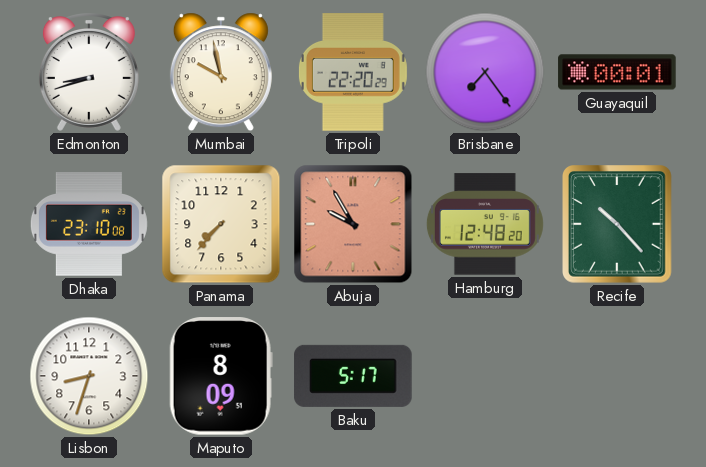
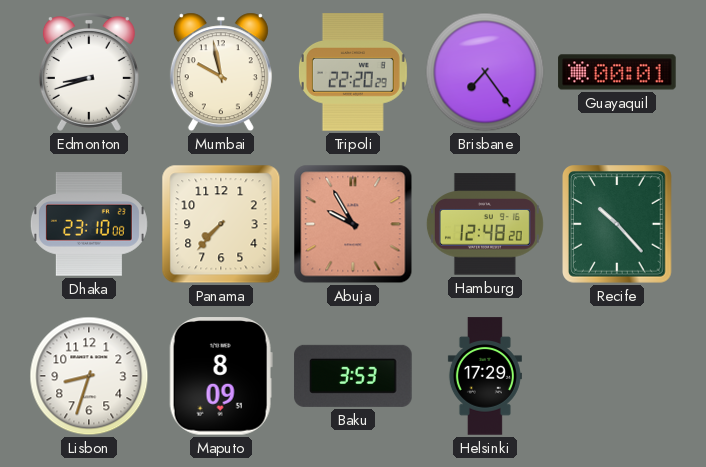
Baku: 5:17 -> 3:53 (353, 376)
Helsinki: none -> 17:29 (485, 376)
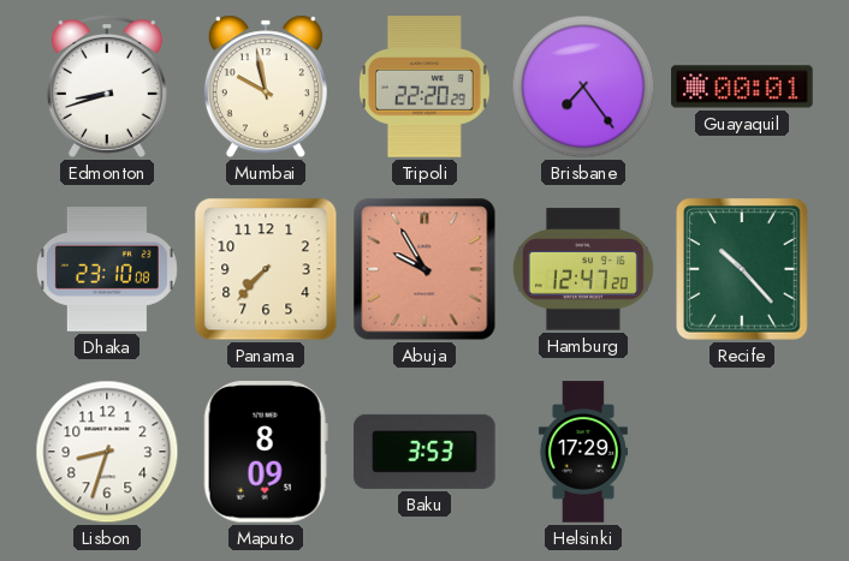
Hamburg: 12:48 -> 12:47 (583, 269)
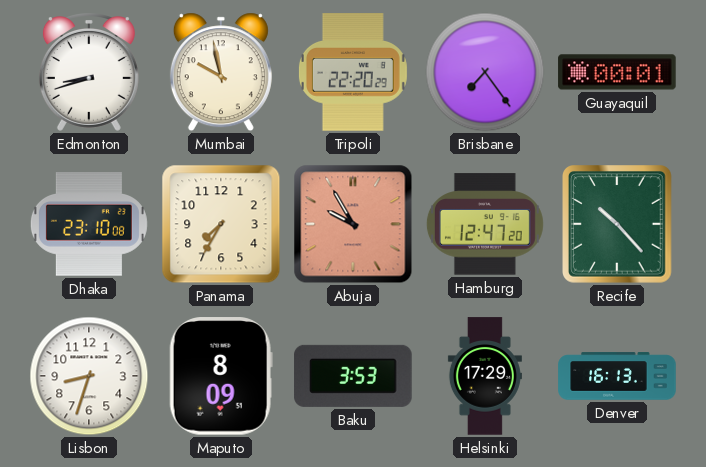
Panama: 7:37 -> 7:35 (221, 224)
Denver: none -> 16:13 (617, 376)
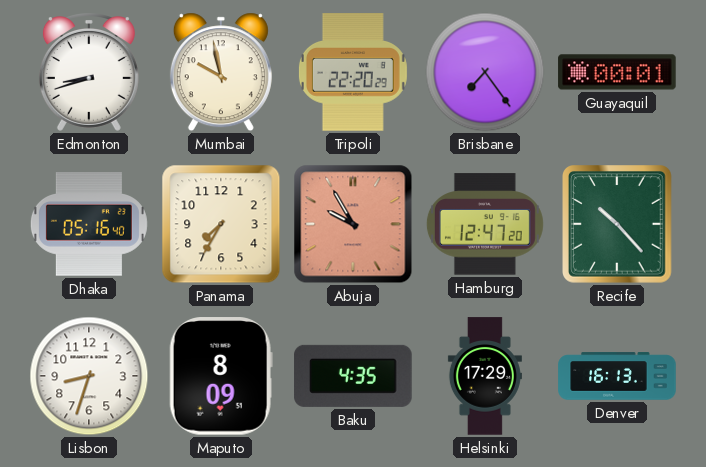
Dhaka: 23:10 -> 05:16 (89, 224)
Baku: 3:53 -> 4:35 (353, 376)
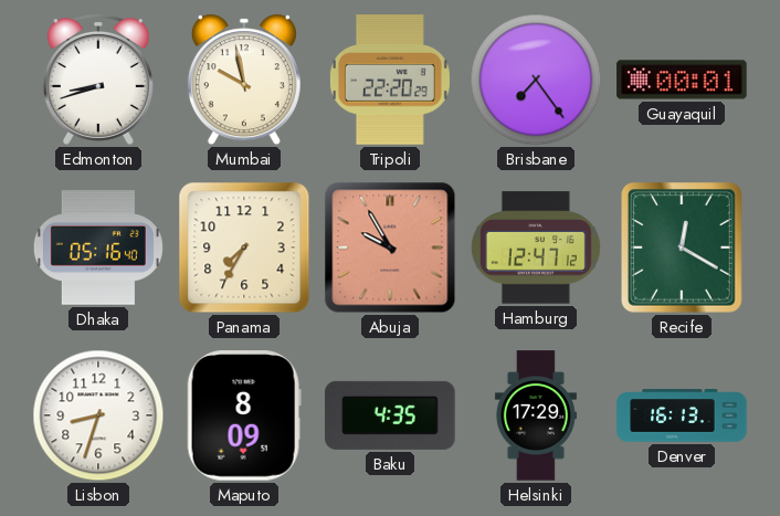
Hamburg: 12:47:20 -> 12:47:12 (536, 248)
Recife: 10:23 -> 12:20 (683, 249)
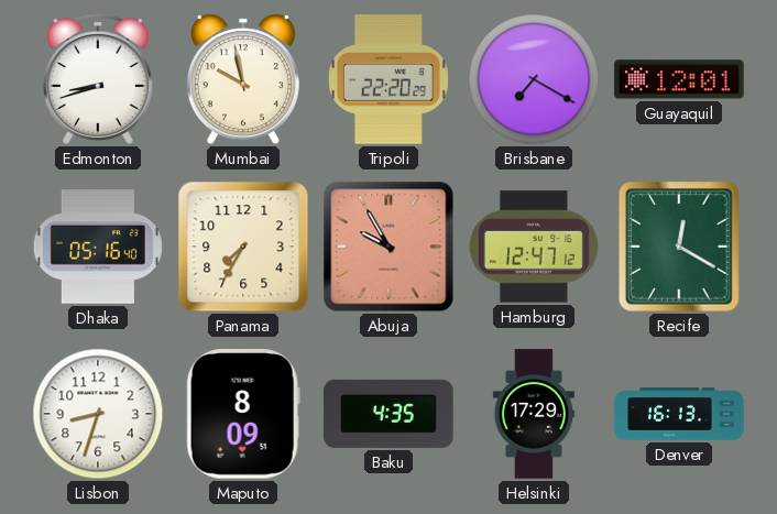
Brisbane: 7:24 -> 7:20 (534, 79)
Guayaquil: 00:01 -> 12:01 (679, 79)
